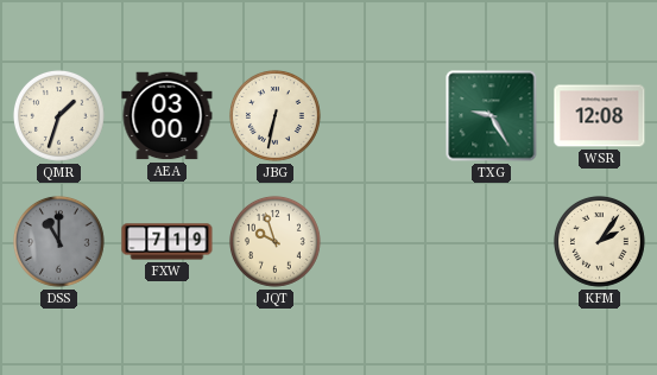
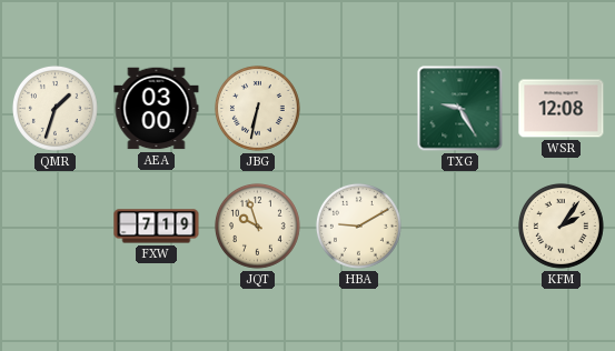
DSS: 11:00 -> none (59, 242)
HBA: none -> 9:10 (359, 227)
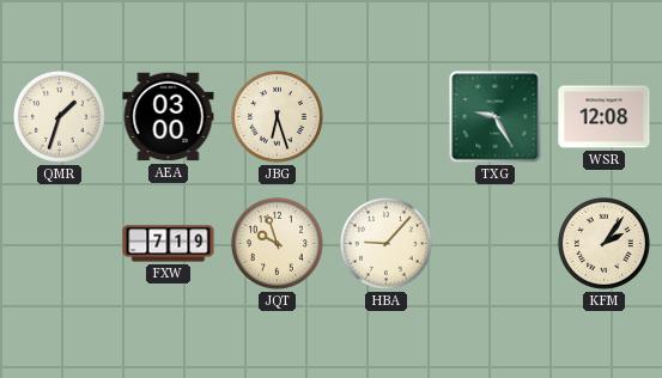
JBG: 6:32 -> 6:27 (278, 117)
HBA: 9:10 -> 9:07 (387, 244)
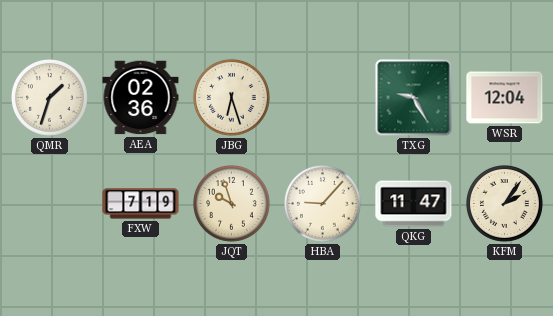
AEA: 03:00 -> 02:36 (141, 98)
WSR: 12:08 -> 12:04 (505, 98)
QKG: none -> 11:47 (414, 204)
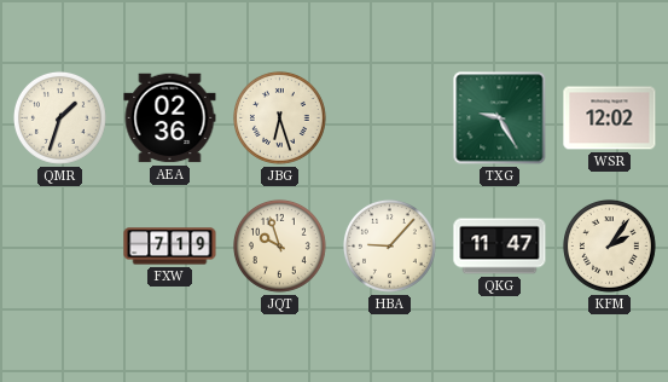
WSR: 12:04 -> 12:02 (610, 118)
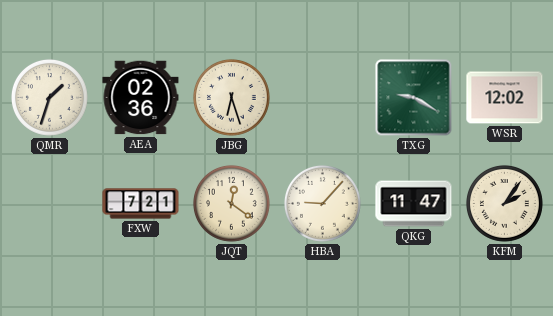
TXG: 9:25 -> 9:20 (414, 98)
FXW: 7:19 -> 7:21 (141, 204)
JQT: 9:57 -> 12:21 (232, 204)
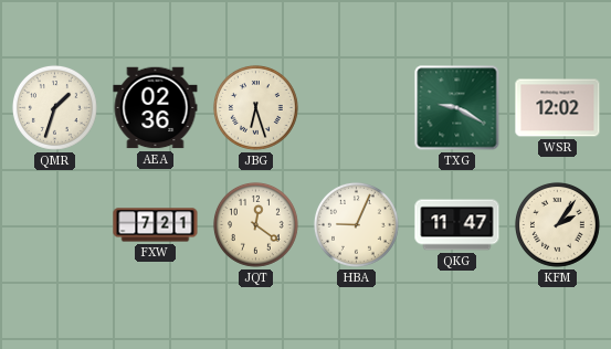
HBA: 9:07 -> 9:04 (357, 225)
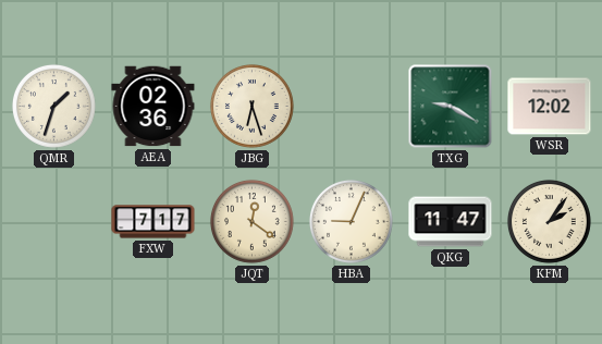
FXW: 7:21 -> 7:17 (153, 222)
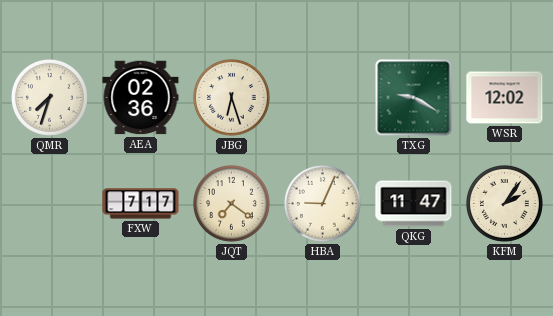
QMR: 1:33 -> 7:33 (50, 98)
JQT: 12:21 -> 7:21 (232, 204)
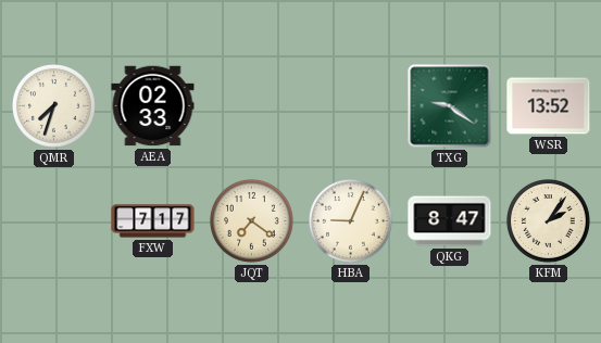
AEA: 02:36 -> 02:33 (153, 106)
JBG: 6:27 -> none (232, 98)
TXG: 9:20 -> 9:21 (450, 106)
WSR: 12:02 -> 13:52 (549, 106)
QKG: 11:47 -> 8:47 (450, 221)
